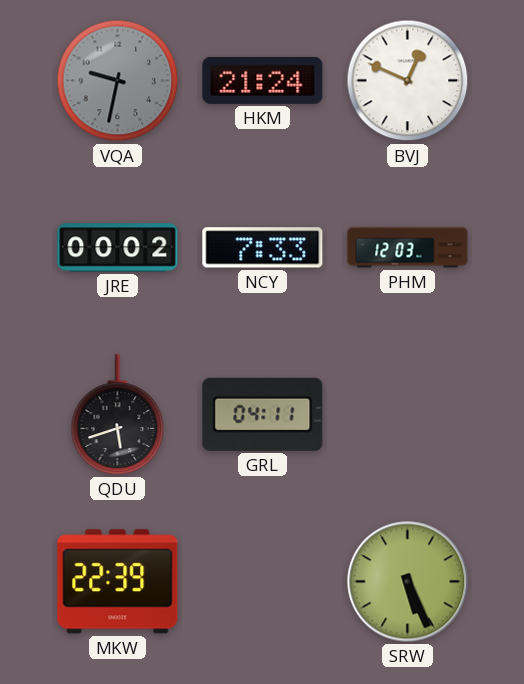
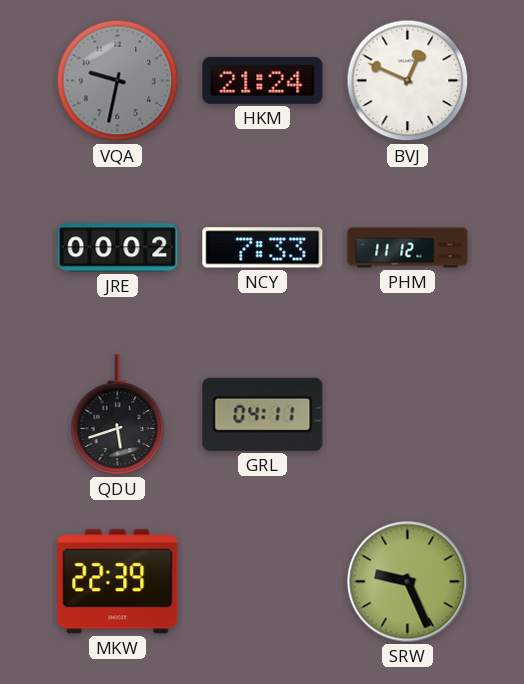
PHM: 12:03 -> 11:12 (408, 248)
SRW: 5:26 -> 9:26 (408, 582)
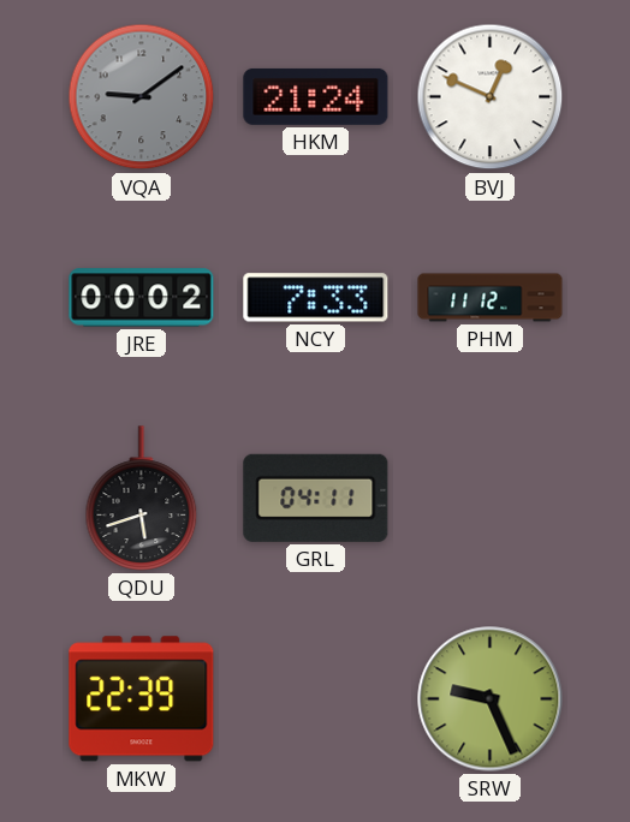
VQA: 9:32 -> 9:09 (142, 97)
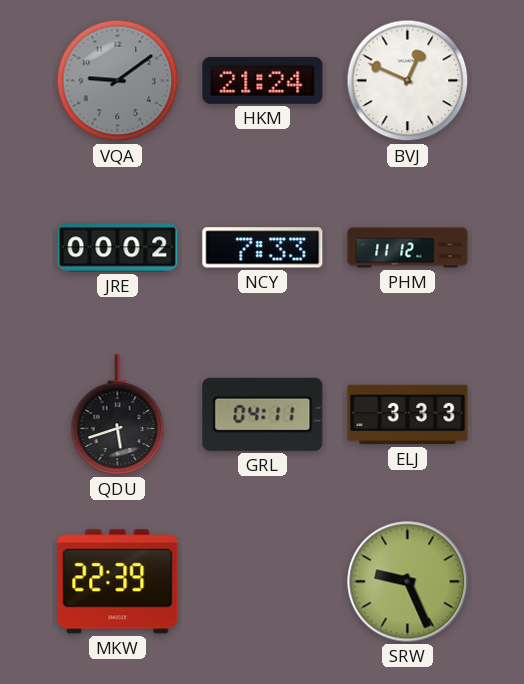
ELJ: none -> 3:33 (408, 415)
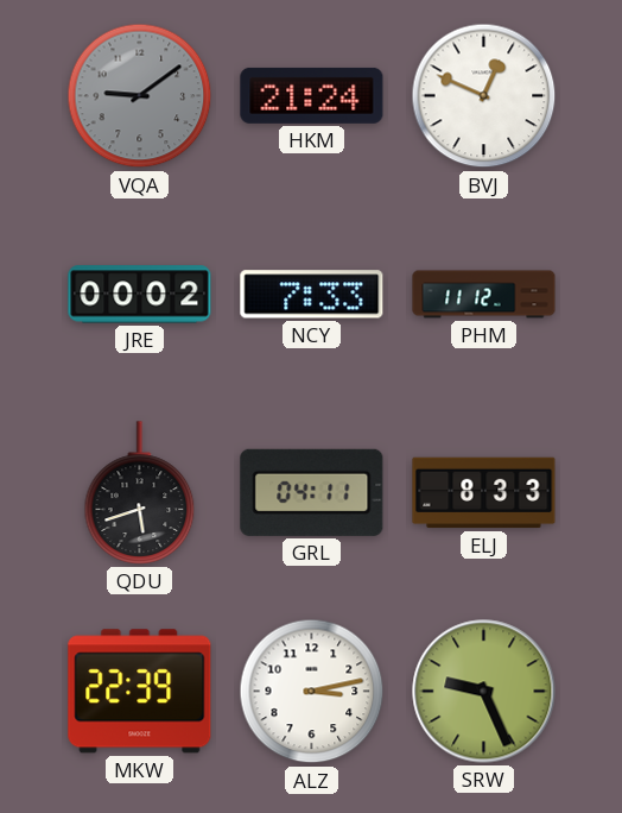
ELJ: 3:33 -> 8:33 (484, 493)
ALZ: none -> 3:13 (312, 692)
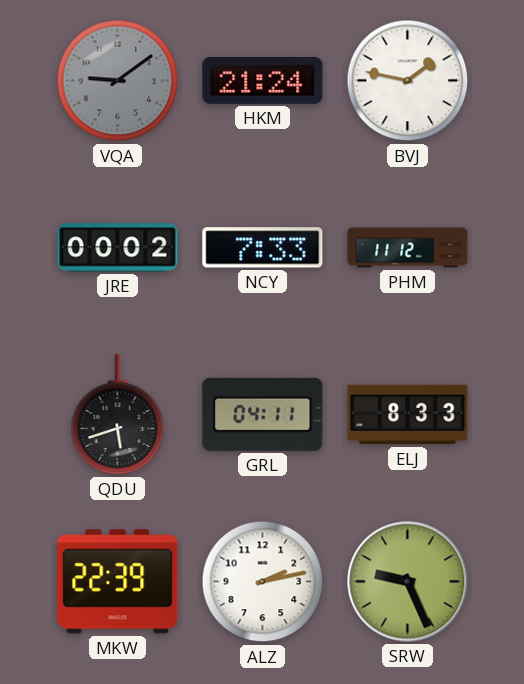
BVJ: 12:49 -> 1:47 (408, 81)
ALZ: 3:13 -> 2:13 (263, 582)
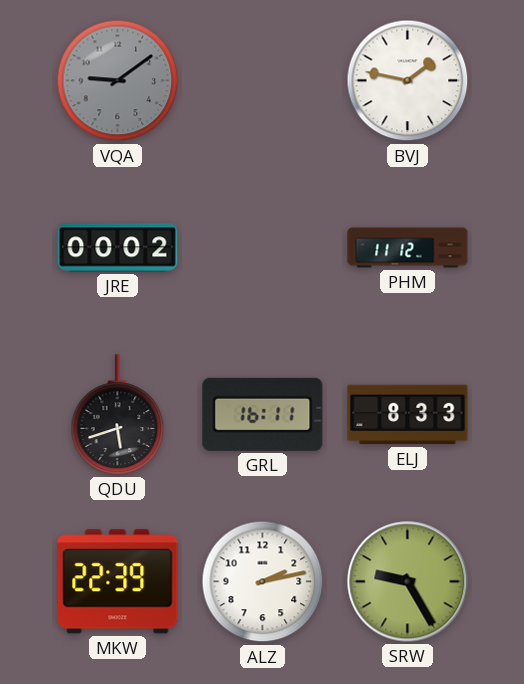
HKM: 21:24 -> none (263, 80)
NCY: 7:33 -> none (263, 248)
GRL: 04:11 -> 16:11 (263, 414)
SRW: 9:26 -> 9:25 (408, 582)
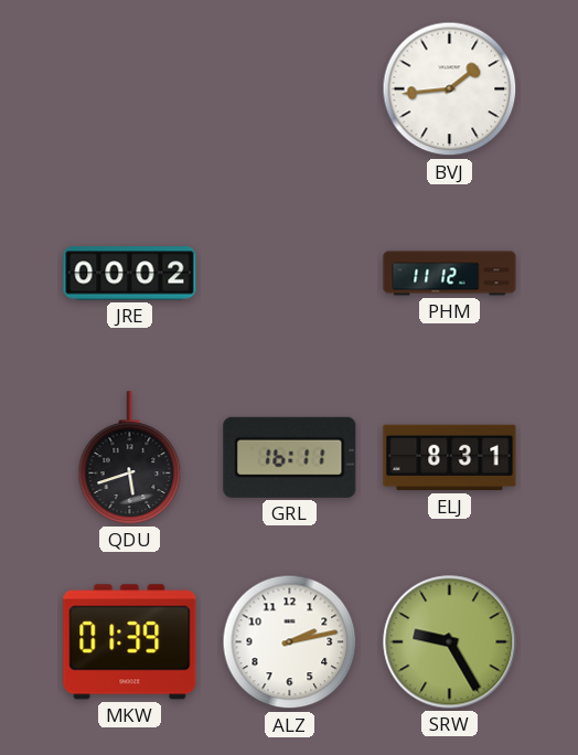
VQA: 9:09 -> none (118, 81)
BVJ: 1:47 -> 1:44 (450, 89)
ELJ: 8:33 -> 8:31 (450, 458)
MKW: 22:39 -> 01:39 (130, 642)
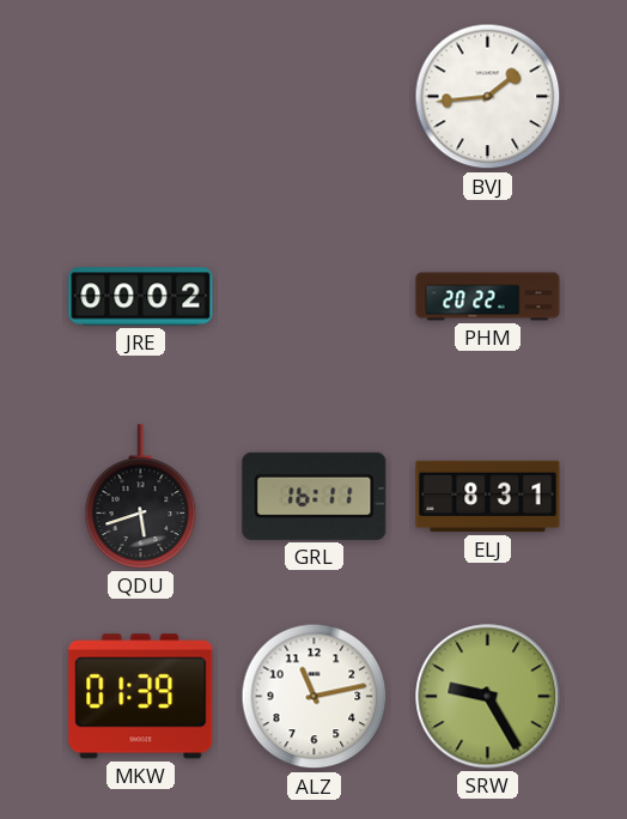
PHM: 11:12 -> 20:22 (488, 297)
ALZ: 2:13 -> 11:13 (315, 697)
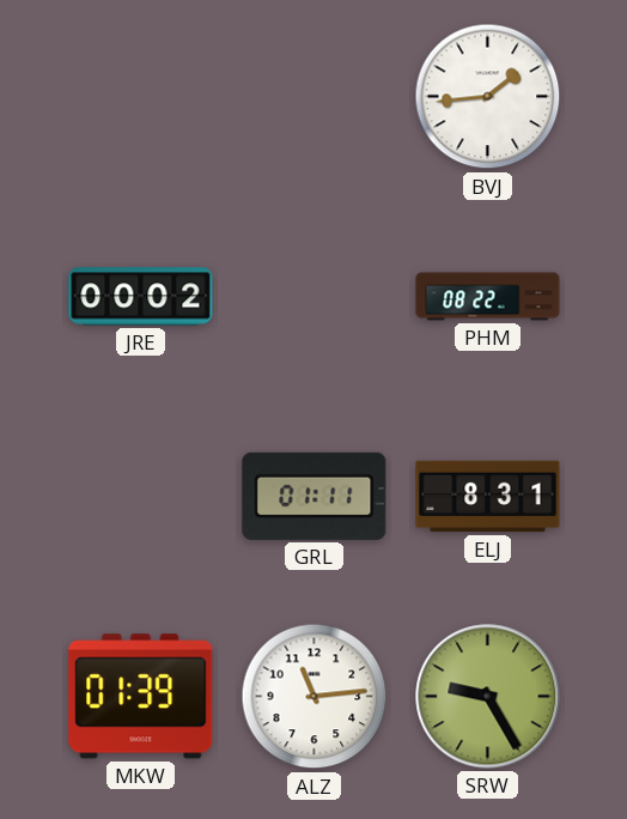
PHM: 20:22 -> 08:22 (488, 297)
QDU: 5:42 -> none (141, 497)
GRL: 16:11 -> 01:11 (315, 496)
ALZ: 11:13 -> 11:14 (315, 697)
